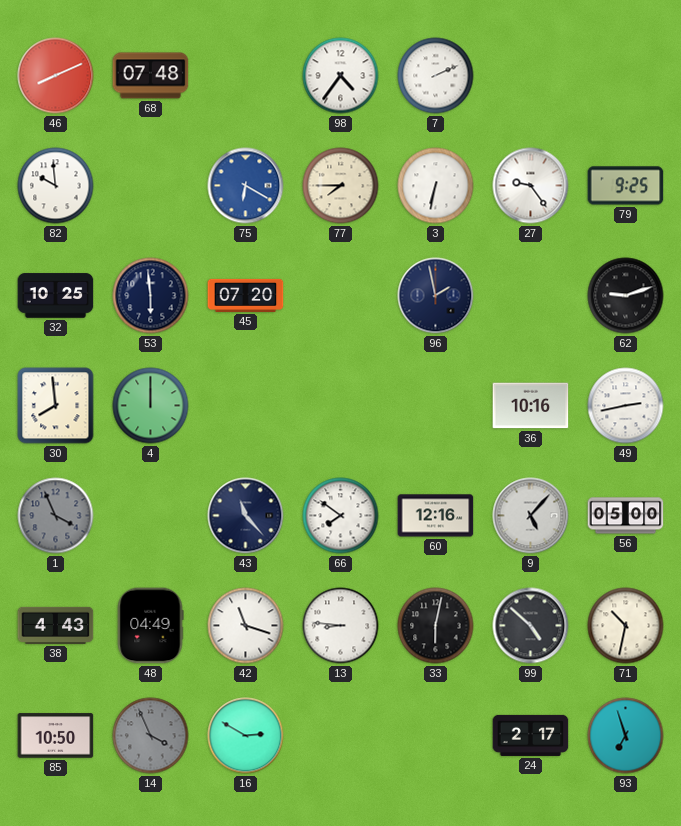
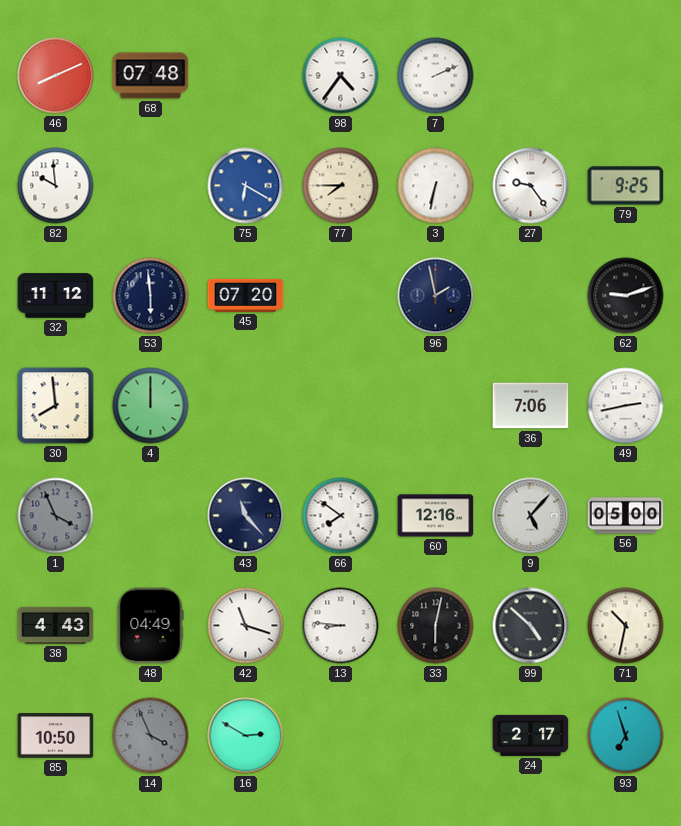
32: 10:25 -> 11:12 (56, 296)
36: 10:16 -> 7:06 (531, 406)
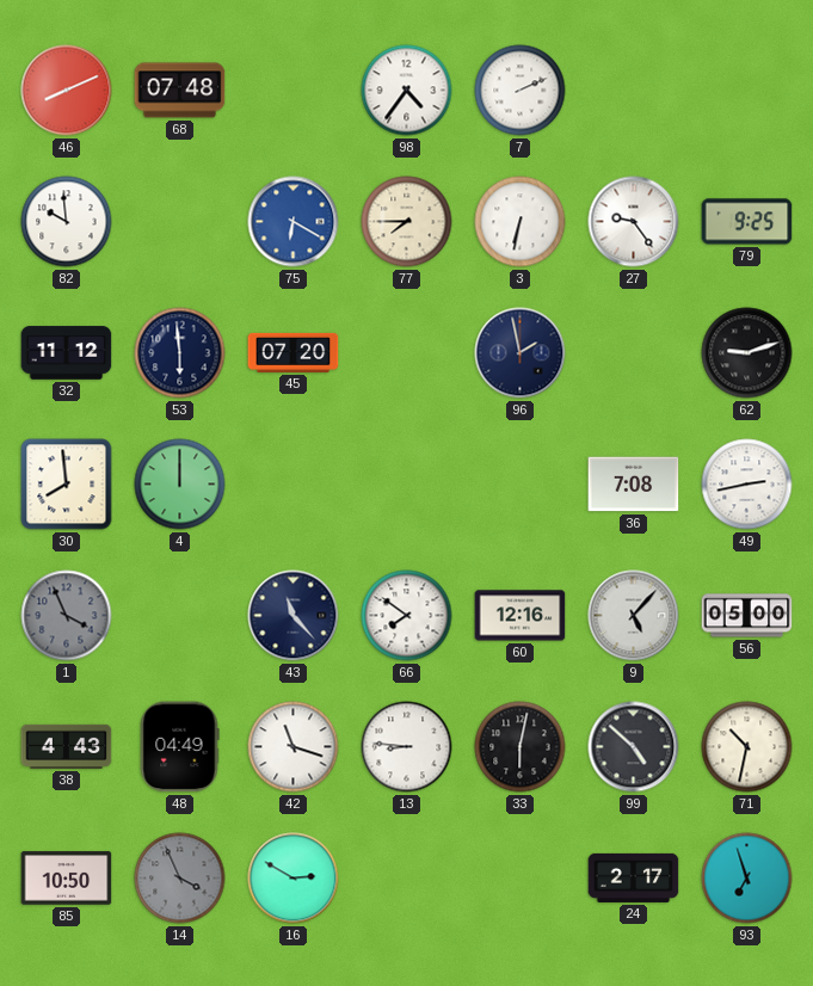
36: 7:06 -> 7:08 (634, 485)
